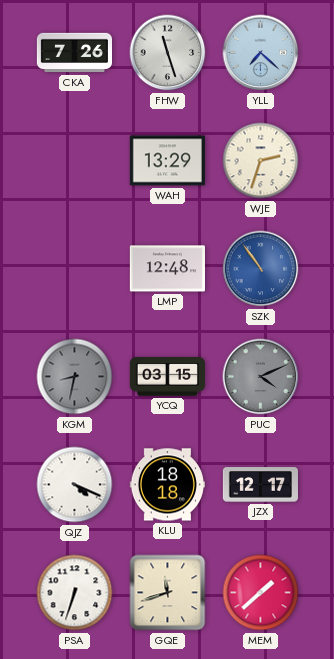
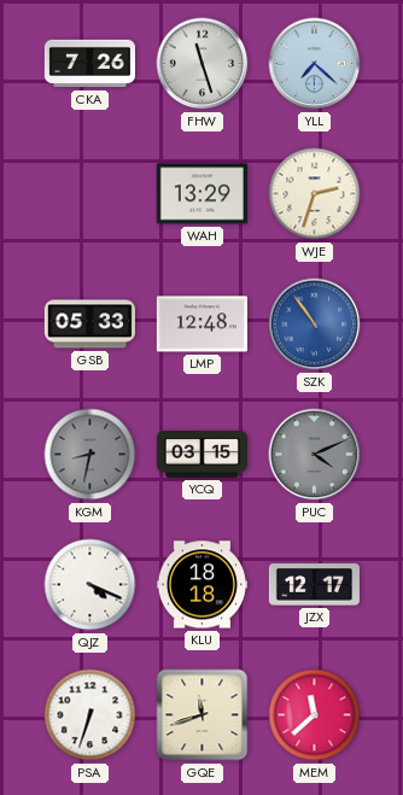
GSB: none -> 05:33 (89, 325)
MEM: 1:38 -> 11:38 (315, 715)
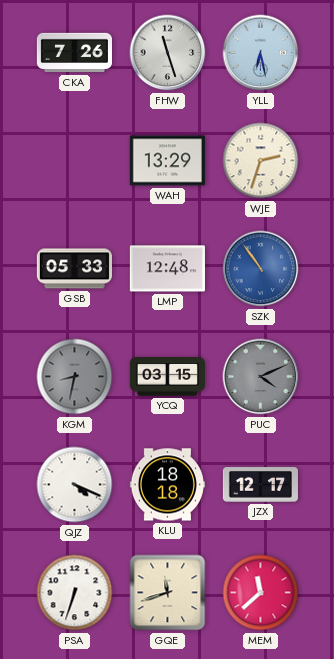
YLL: 7:22 -> 6:28 (261, 53)
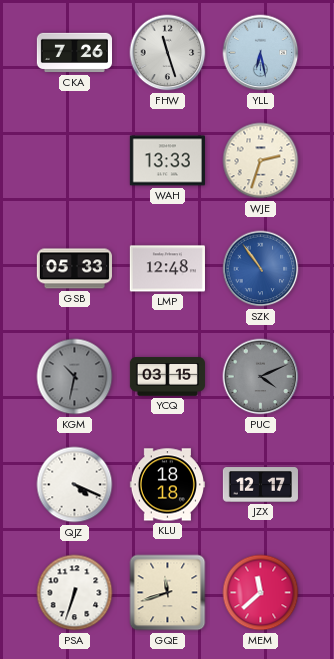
WAH: 13:29 -> 13:33 (167, 161)
KGM: 8:32 -> 10:32 (75, 377)
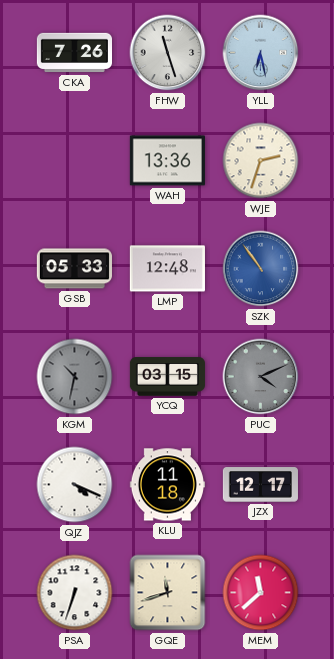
WAH: 13:33 -> 13:36 (167, 161)
KLU: 18:18 -> 11:18 (167, 485)
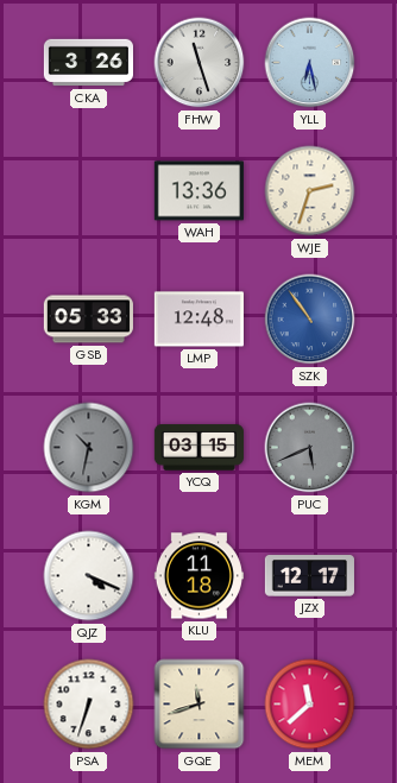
CKA: 7:26 -> 3:26 (88, 63)
PUC: 4:11 -> 5:41 (310, 448)
